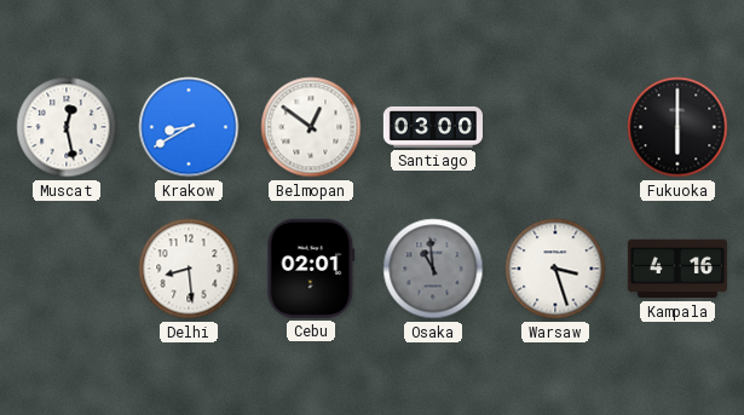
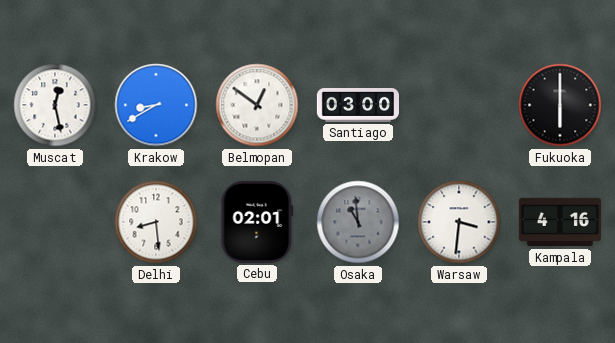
Warsaw: 3:27 -> 3:31 (459, 222)
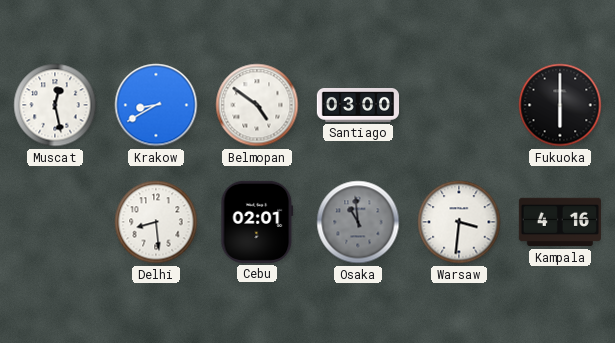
Belmopan: 12:51 -> 4:51 (257, 105)
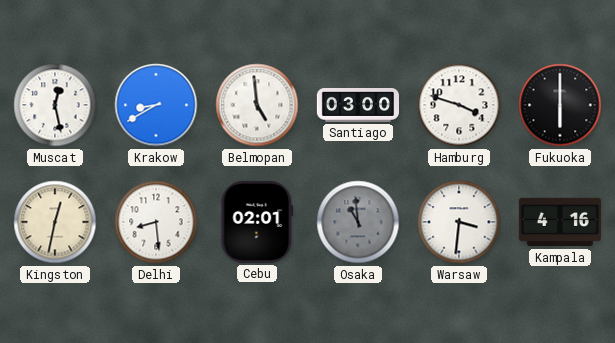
Belmopan: 4:51 -> 4:59 (257, 105)
Hamburg: none -> 3:48 (459, 105)
Kingston: none -> 12:32 (55, 222)
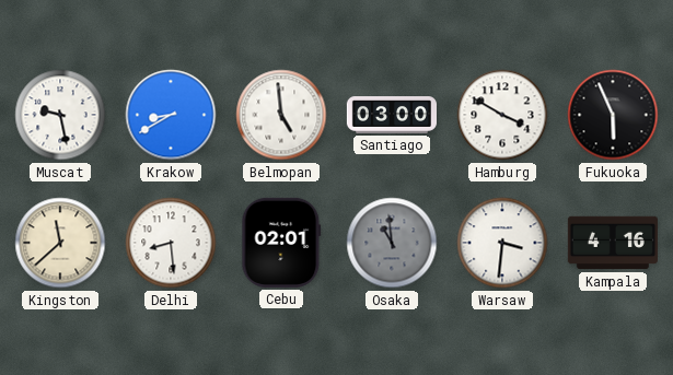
Muscat: 12:28 -> 9:28 (60, 115)
Hamburg: 3:48 -> 3:50 (502, 115)
Fukuoka: 6:00 -> 5:56 (613, 115)
Kingston: 12:32 -> 11:38 (60, 243)
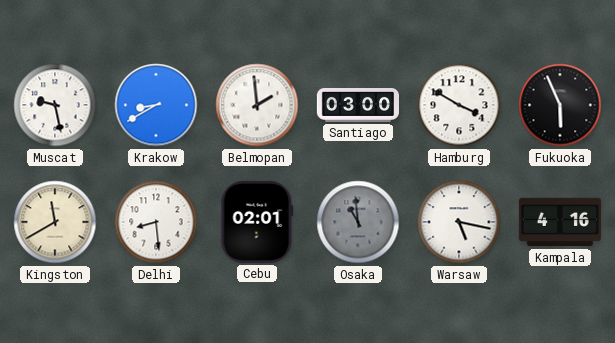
Belmopan: 4:59 -> 1:59 (257, 105)
Kingston: 11:38 -> 11:40 (55, 222)
Warsaw: 3:31 -> 5:17 (459, 222)
